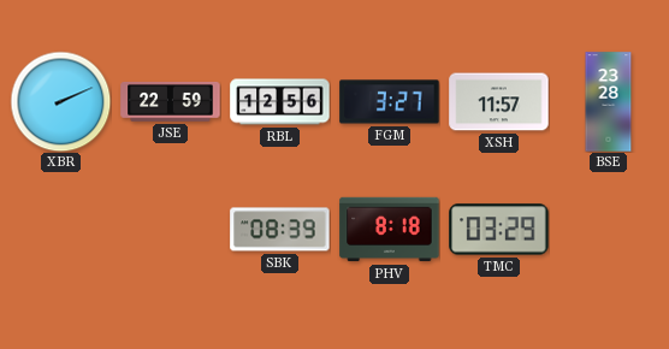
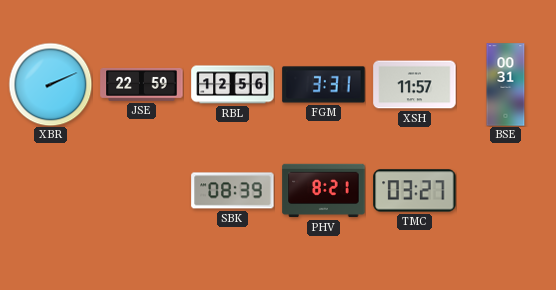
FGM: 3:27 -> 3:31 (324, 85)
BSE: 23:28 -> 00:31 (506, 85)
PHV: 8:18 -> 8:21 (324, 191)
TMC: 03:29 -> 03:27 (415, 191)
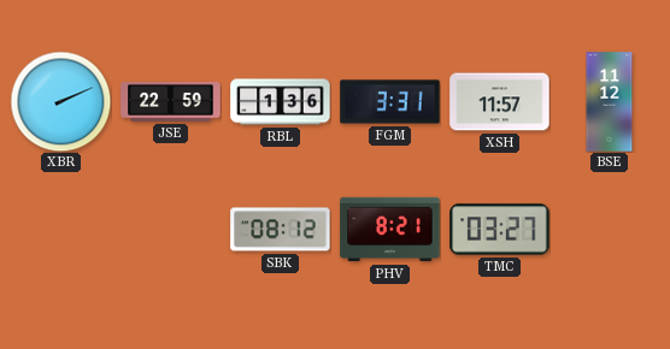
RBL: 12:56 -> 1:36 (281, 102)
BSE: 00:31 -> 11:12 (610, 102)
SBK: 08:39 -> 08:12 (281, 230)
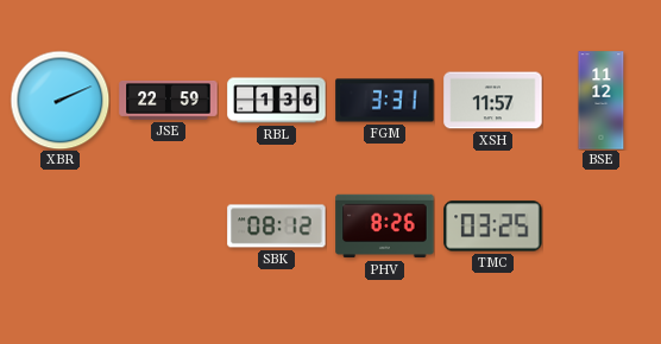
PHV: 8:21 -> 8:26 (385, 227)
TMC: 03:27 -> 03:25 (493, 227)
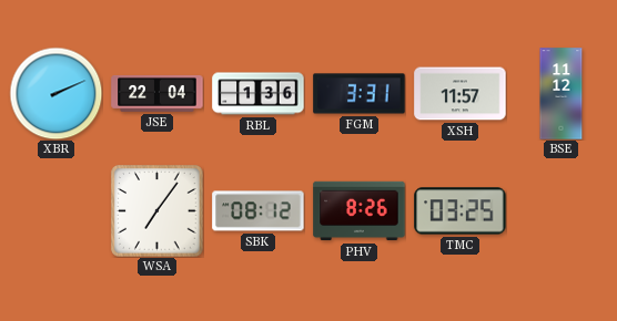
JSE: 22:59 -> 22:04 (158, 93)
WSA: none -> 7:06 (158, 211)
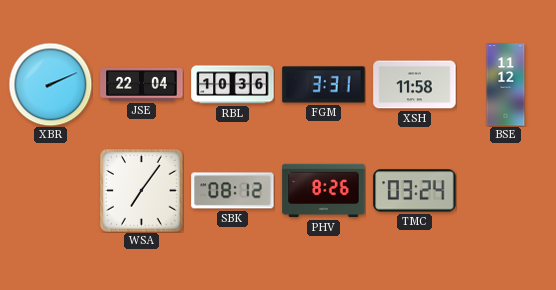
RBL: 1:36 -> 10:36 (233, 85)
XSH: 11:57 -> 11:58 (415, 85)
TMC: 03:25 -> 03:24 (415, 191)
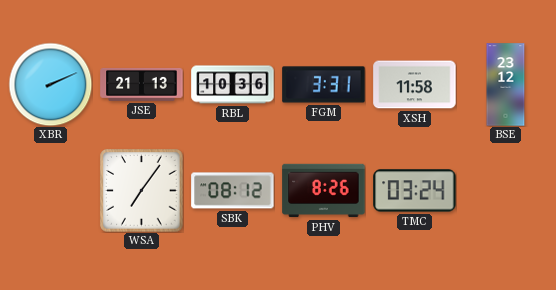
JSE: 22:04 -> 21:13 (142, 84)
BSE: 11:12 -> 23:12 (506, 85)
